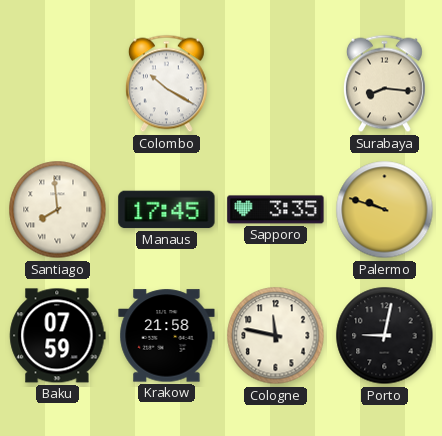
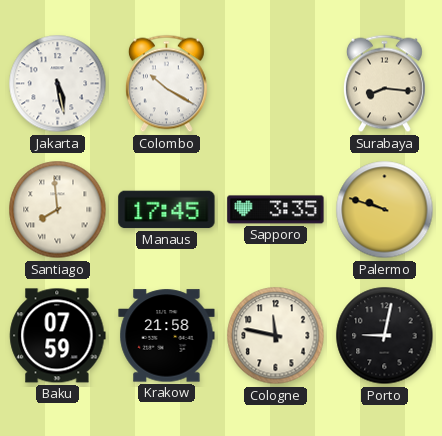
Jakarta: none -> 5:28 (58, 84)
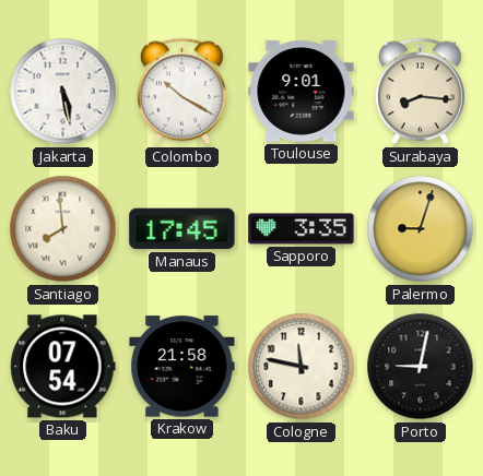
Toulouse: none -> 9:01 (302, 91)
Palermo: 9:48 -> 9:03 (421, 229)
Baku: 07:59 -> 07:54 (63, 367)
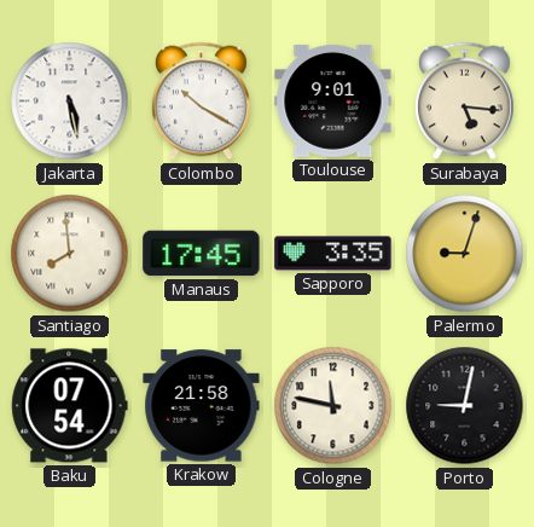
Surabaya: 8:16 -> 5:16 (464, 102)
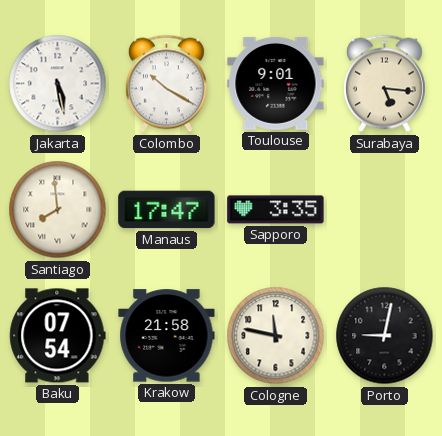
Manaus: 17:45 -> 17:47 (167, 210)
Palermo: 9:03 -> none (465, 254)
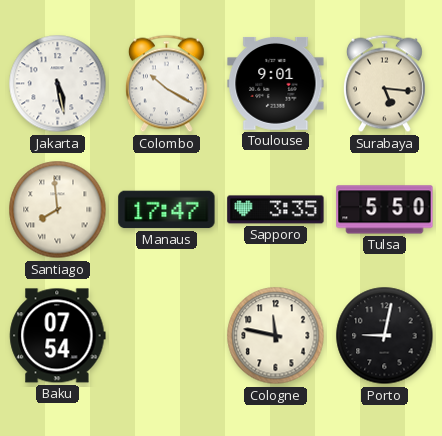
Tulsa: none -> 5:50 (385, 210)
Krakow: 21:58 -> none (167, 336)
